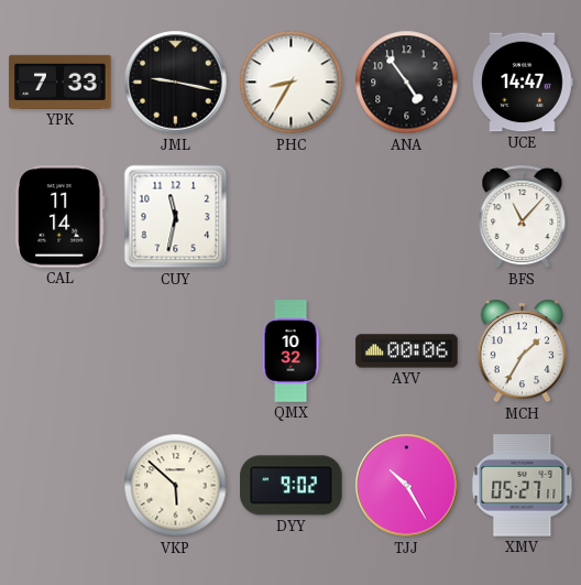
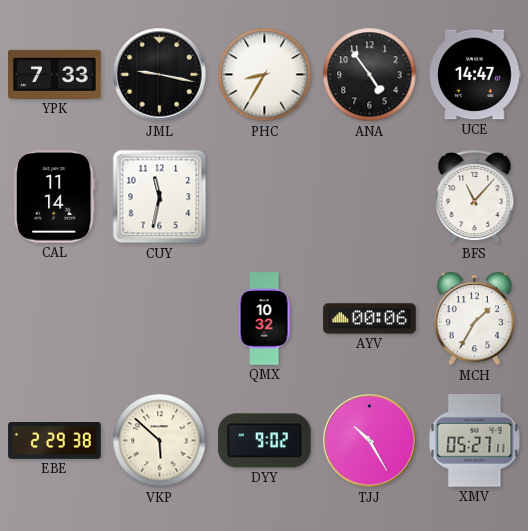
EBE: none -> 2:29 (55, 441)
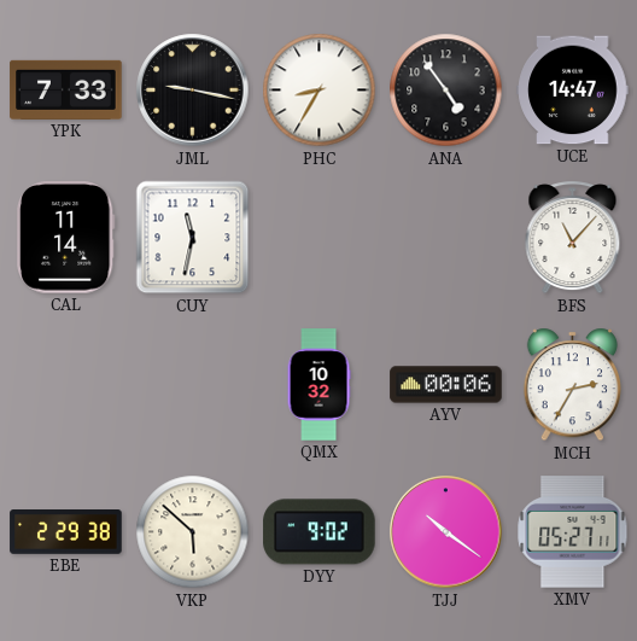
MCH: 1:35 -> 2:35 (572, 385)
TJJ: 10:25 -> 10:21 (446, 532)
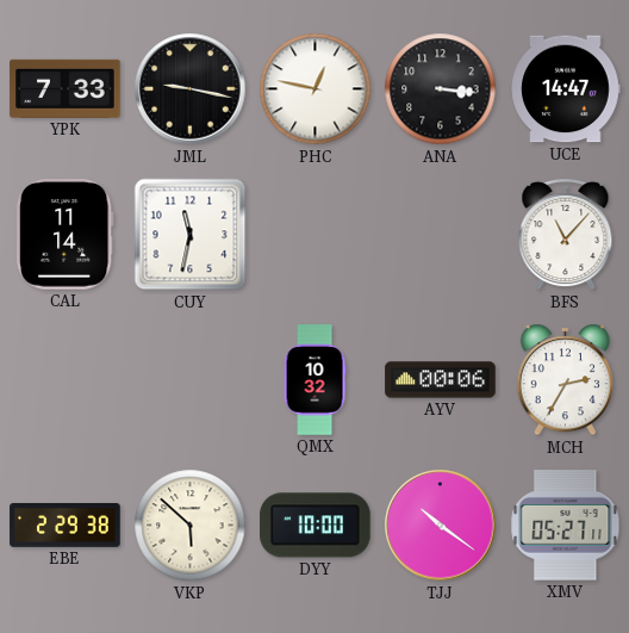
PHC: 8:35 -> 12:47 (316, 89)
ANA: 4:54 -> 3:16 (441, 89)
DYY: 9:02 -> 10:00 (316, 526)
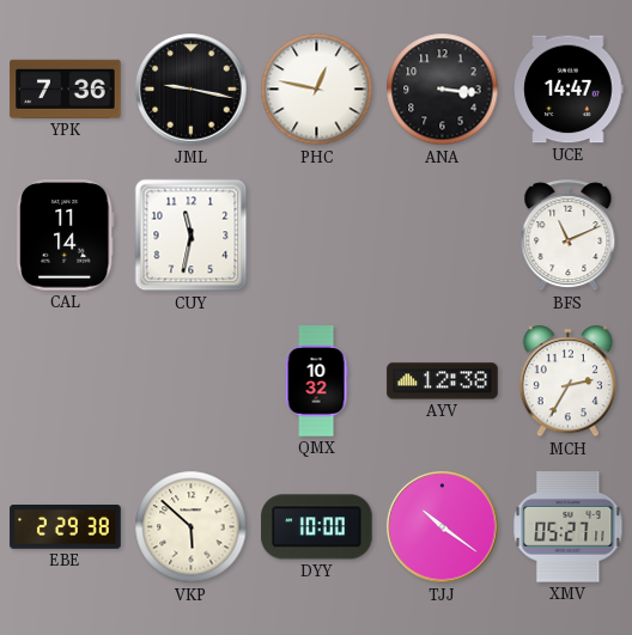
YPK: 7:33 -> 7:36 (66, 88)
BFS: 11:07 -> 11:11 (569, 236)
AYV: 00:06 -> 12:38 (443, 381)
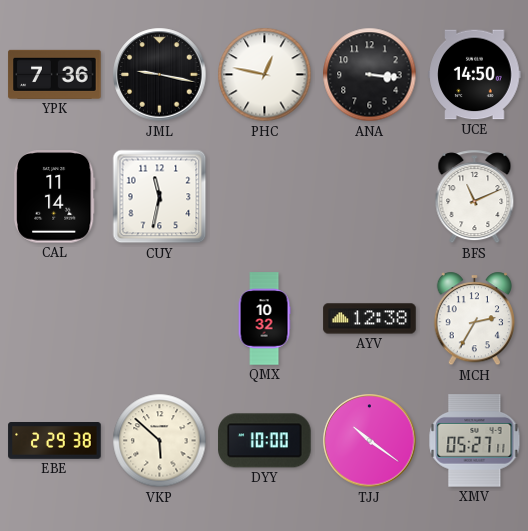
UCE: 14:47 -> 14:50 (475, 75)
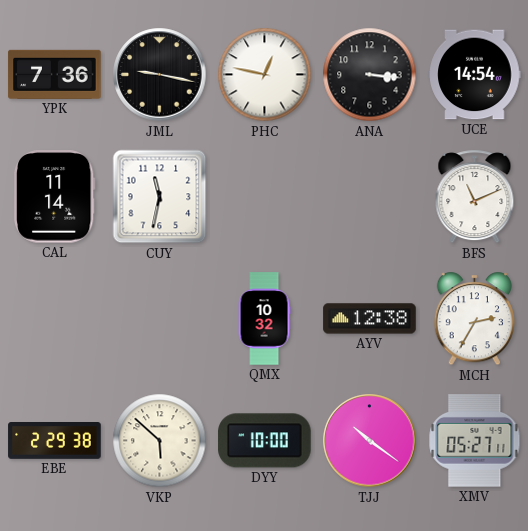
UCE: 14:50 -> 14:54 (475, 75)
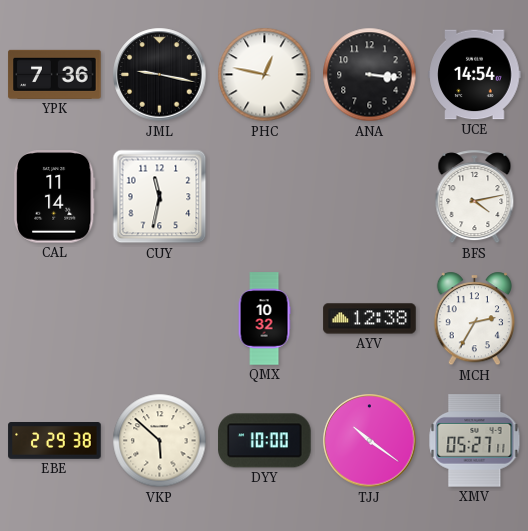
BFS: 11:11 -> 4:13 (475, 197)
